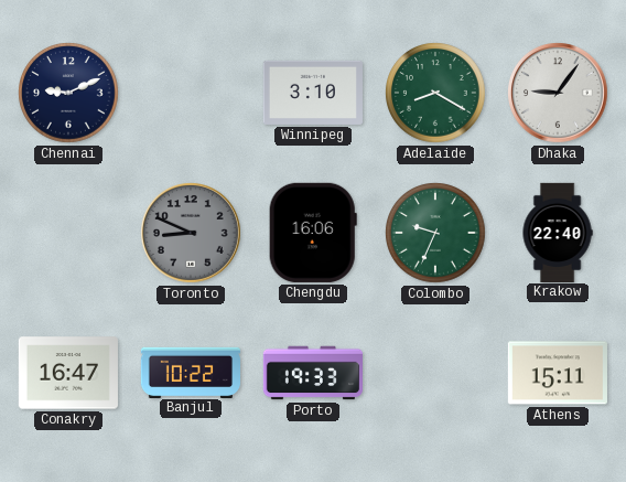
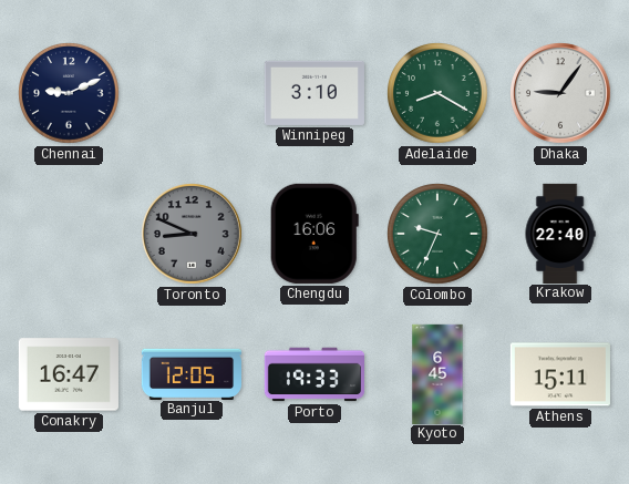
Banjul: 10:22 -> 12:05 (190, 373)
Kyoto: none -> 6:45 (437, 373)
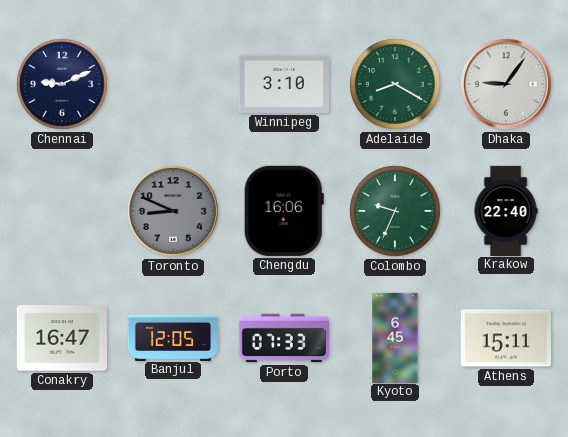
Porto: 19:33 -> 07:33 (283, 338)
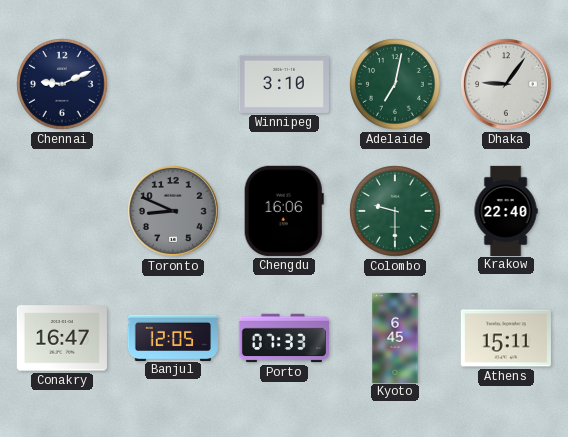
Adelaide: 8:20 -> 7:02 (395, 84)
Colombo: 9:34 -> 9:30 (395, 211)
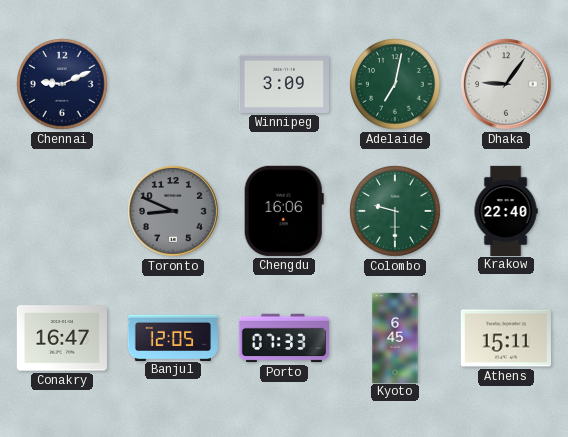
Winnipeg: 3:10 -> 3:09 (284, 84)
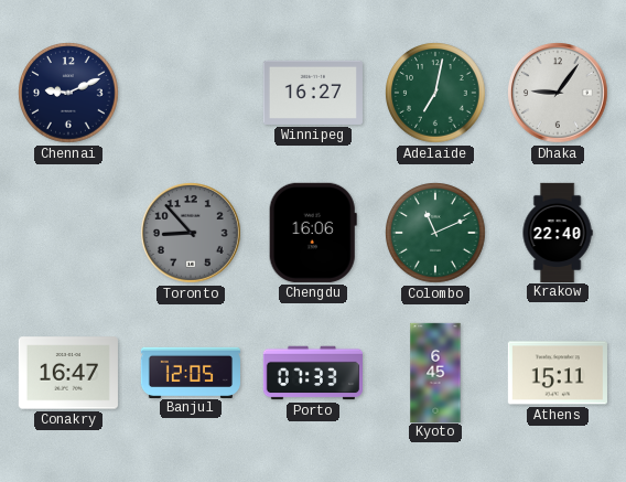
Winnipeg: 3:09 -> 16:27 (313, 93)
Toronto: 8:49 -> 8:53 (192, 234)
Colombo: 9:30 -> 11:11 (435, 233)
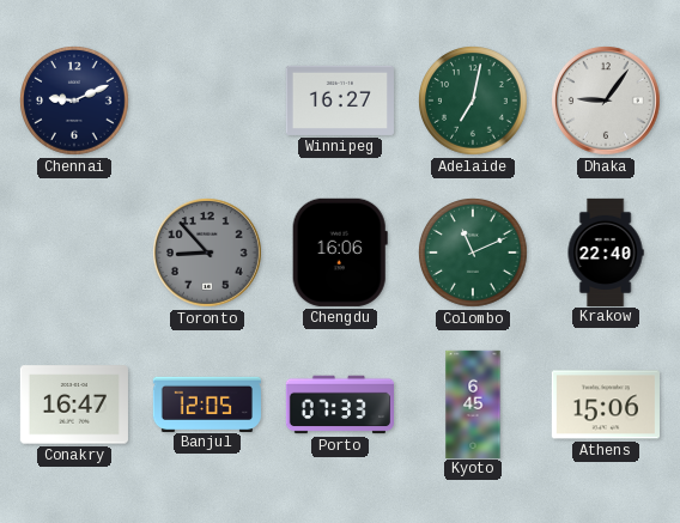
Athens: 15:11 -> 15:06 (606, 405)
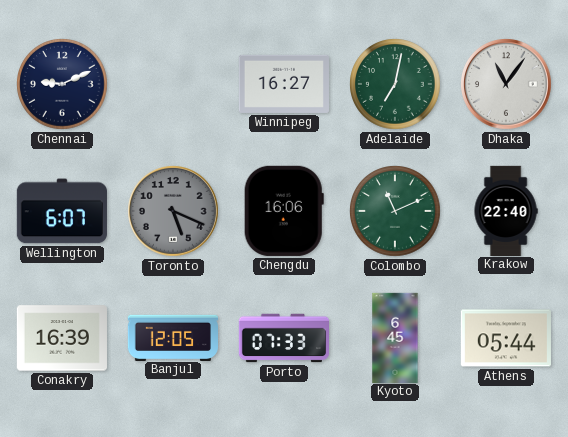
Dhaka: 9:06 -> 11:06 (507, 85)
Wellington: none -> 6:07 (62, 211)
Toronto: 8:53 -> 5:19 (174, 212)
Conakry: 16:47 -> 16:39 (62, 338)
Athens: 15:06 -> 05:44 (506, 338)
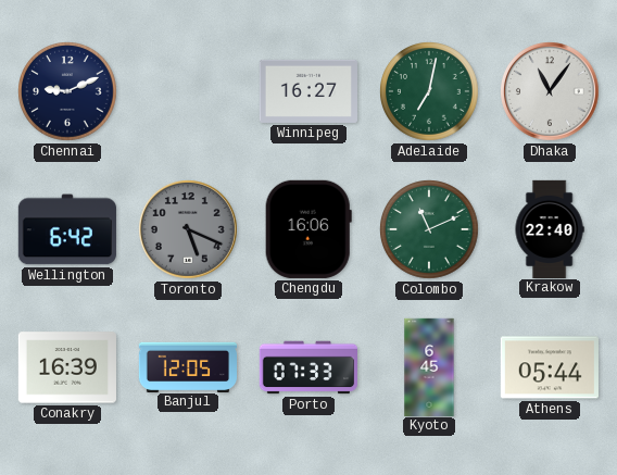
Wellington: 6:07 -> 6:42 (67, 229)
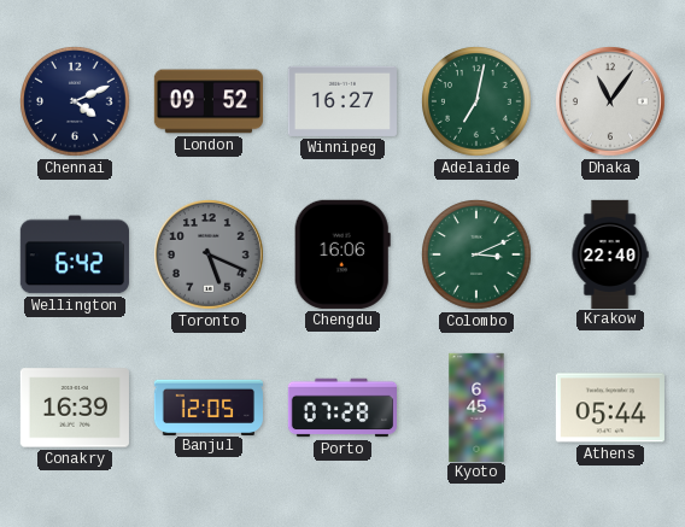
Chennai: 9:11 -> 4:11 (75, 101)
London: none -> 09:52 (207, 101)
Colombo: 11:11 -> 3:11 (476, 254)
Porto: 07:33 -> 07:28 (341, 408)
